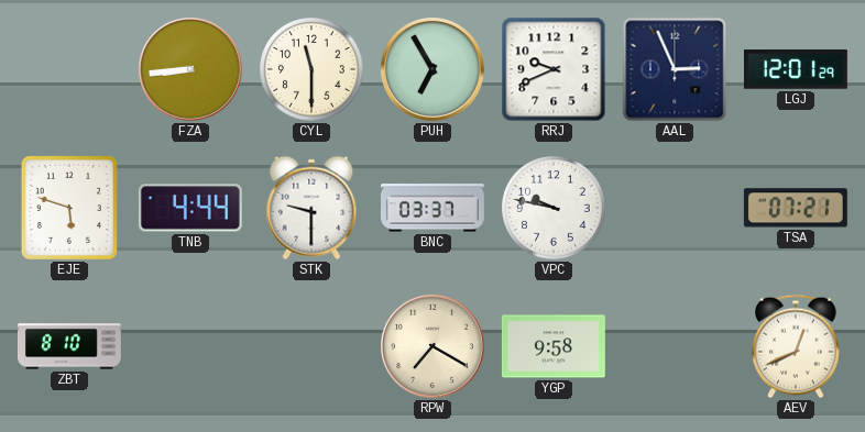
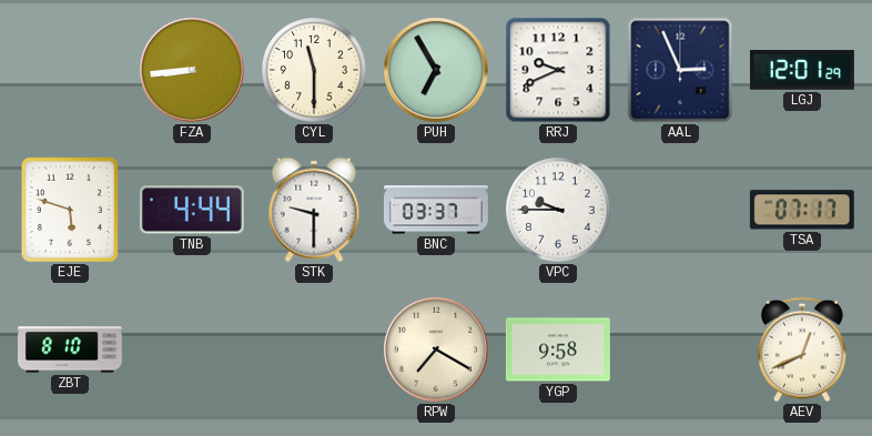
VPC: 9:47 -> 9:45 (558, 210)
TSA: 07:21 -> 07:17 (802, 210)
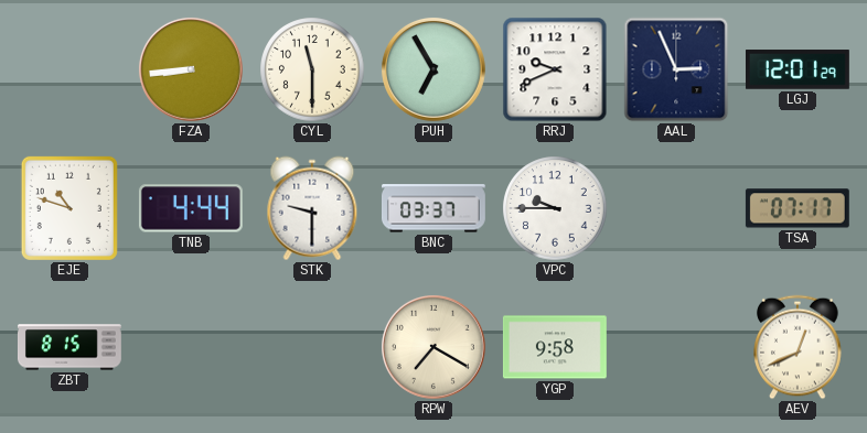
EJE: 5:48 -> 10:48 (69, 208)
ZBT: 8:10 -> 8:15 (69, 347)
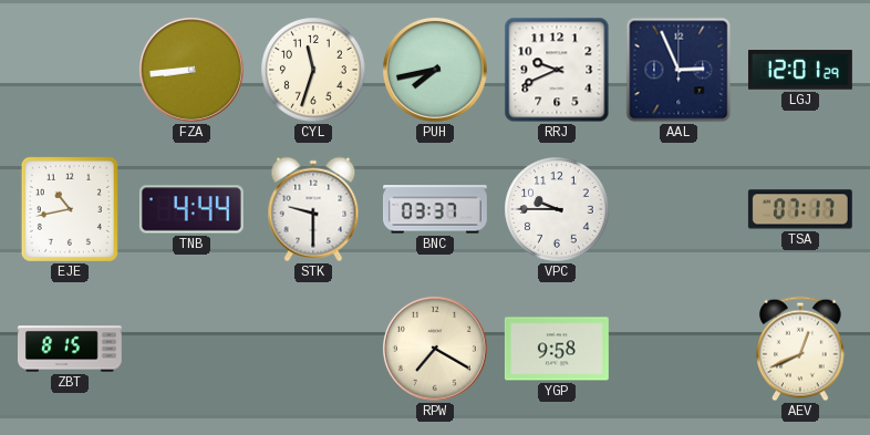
CYL: 11:30 -> 11:33 (313, 70)
PUH: 6:55 -> 7:43 (435, 70)
EJE: 10:48 -> 10:43 (70, 209)
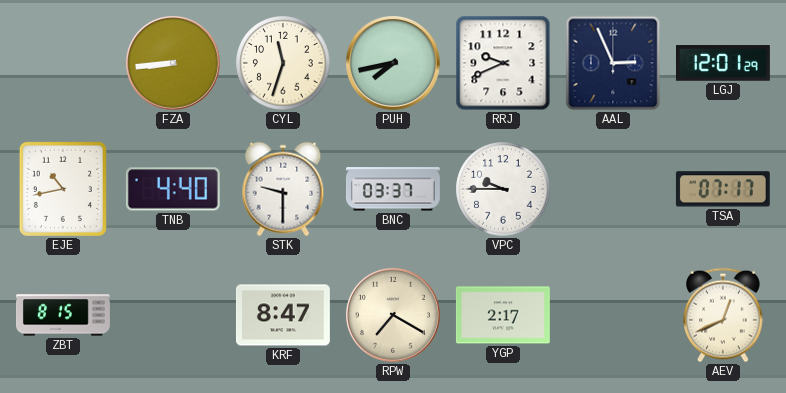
TNB: 4:44 -> 4:40 (173, 189)
KRF: none -> 8:47 (283, 315)
YGP: 9:58 -> 2:17 (503, 315)
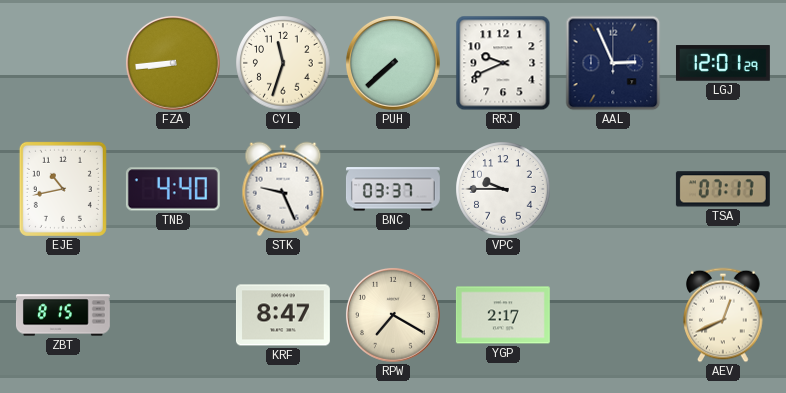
PUH: 7:43 -> 7:38 (393, 63)
STK: 9:30 -> 9:26 (283, 189)
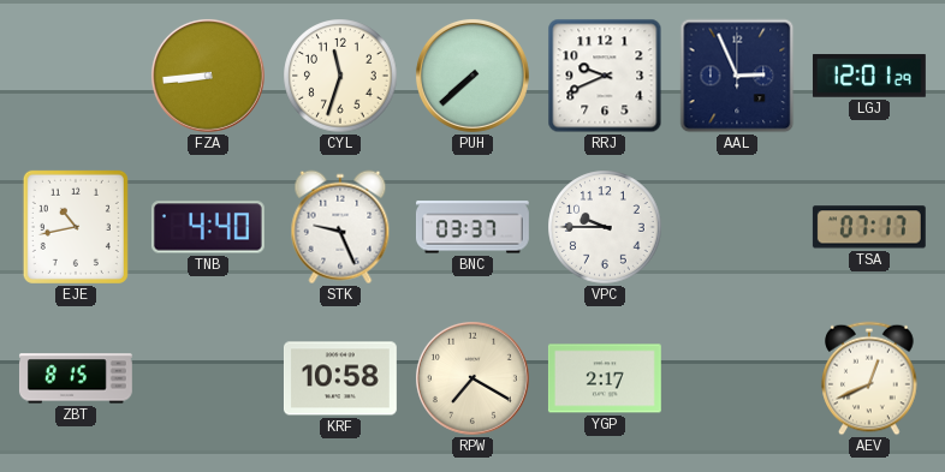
KRF: 8:47 -> 10:58 (340, 378)
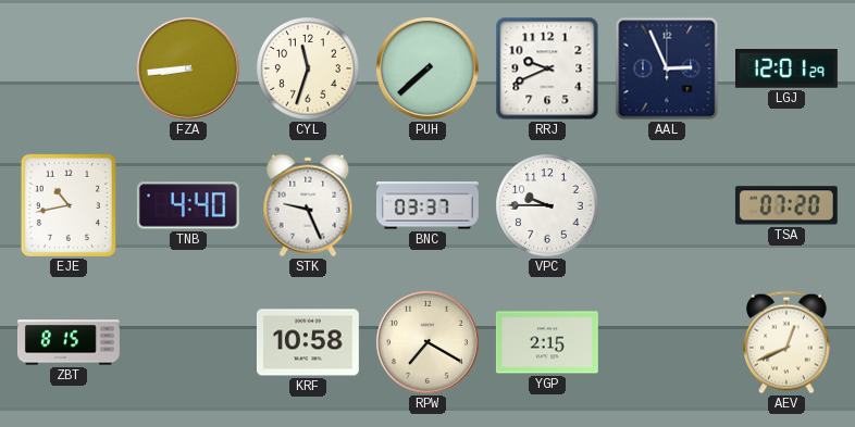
TSA: 07:17 -> 07:20 (786, 205)
YGP: 2:17 -> 2:15 (547, 342)
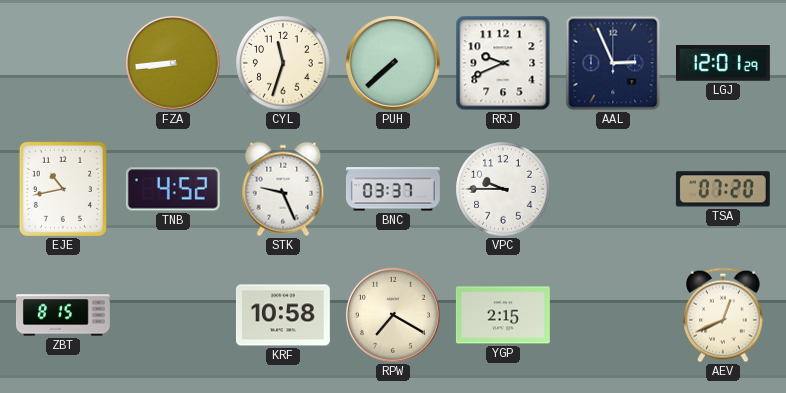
TNB: 4:40 -> 4:52 (173, 189)
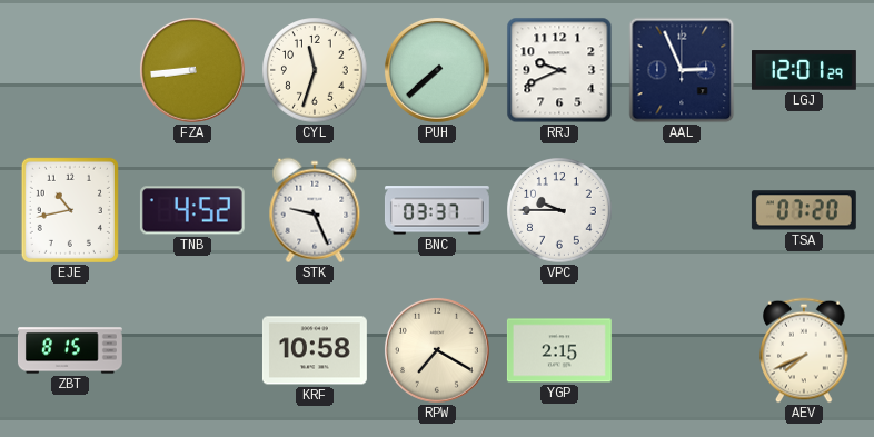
AEV: 12:41 -> 7:41 (804, 350)
